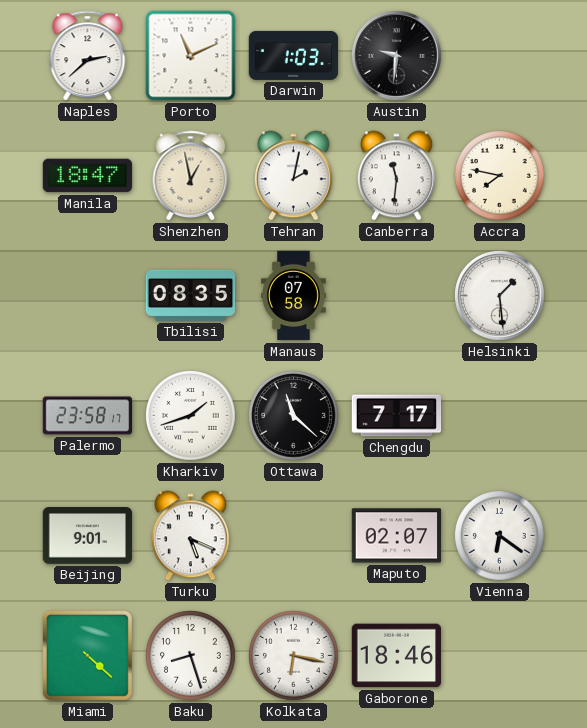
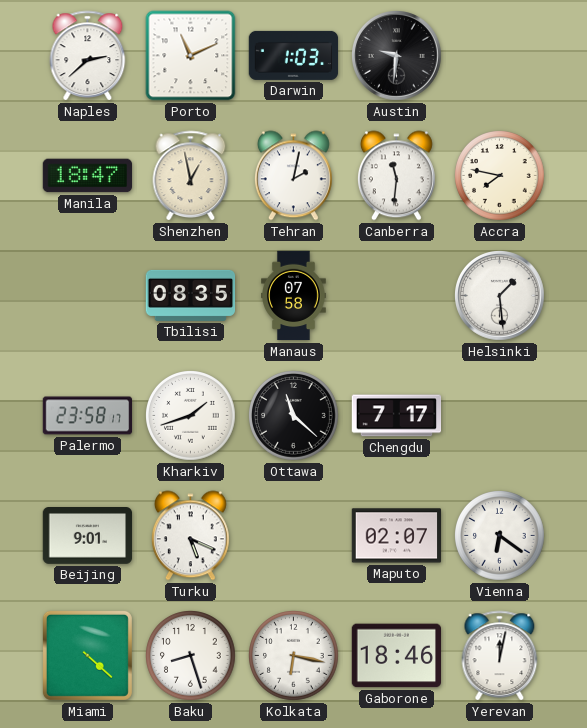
Yerevan: none -> 12:02 (500, 656)
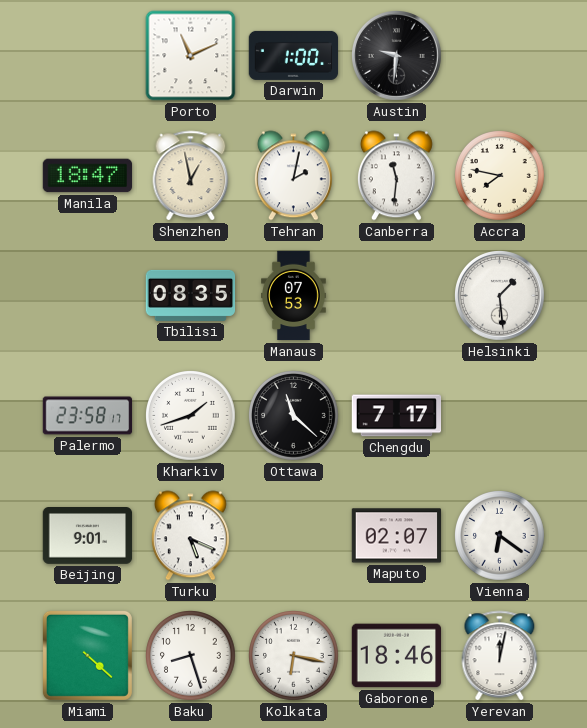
Naples: 2:38 -> none (88, 56)
Darwin: 1:03 -> 1:00 (294, 55)
Manaus: 07:58 -> 07:53 (294, 296)
